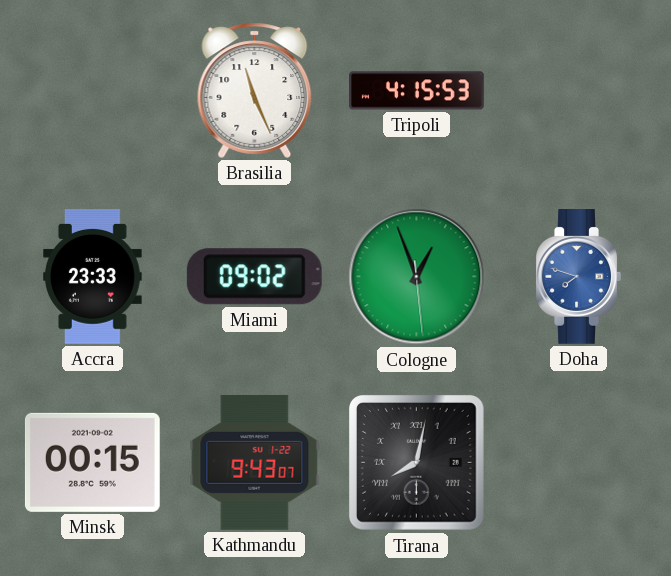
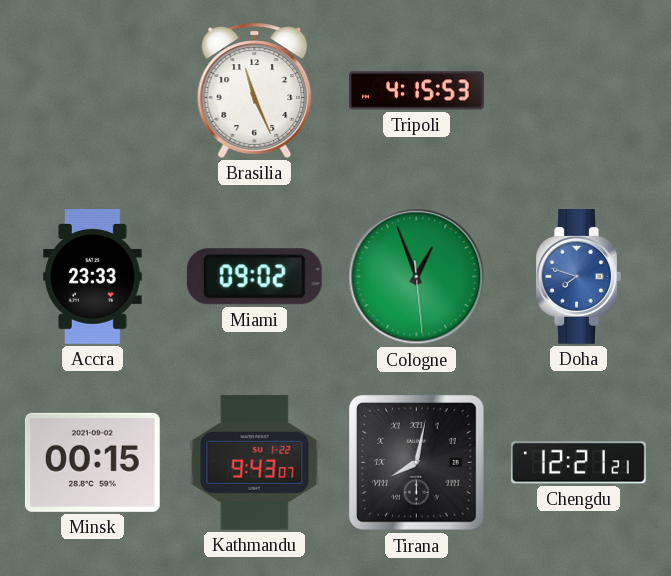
Chengdu: none -> 12:21 (579, 463)
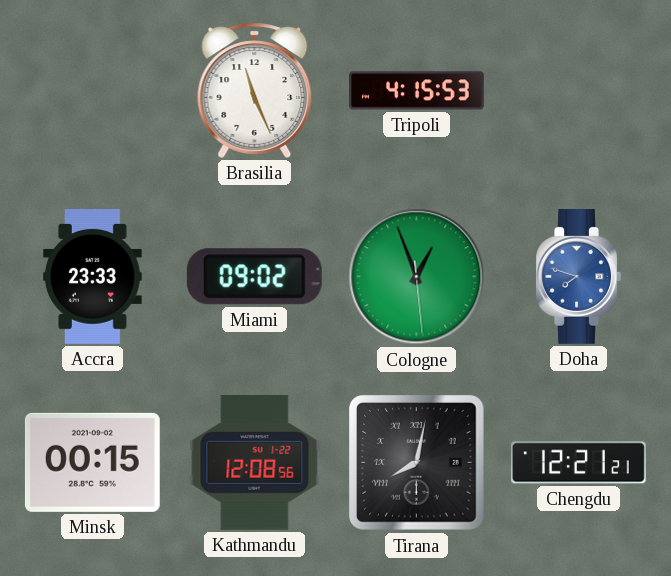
Kathmandu: 9:43 -> 12:08 (255, 462)
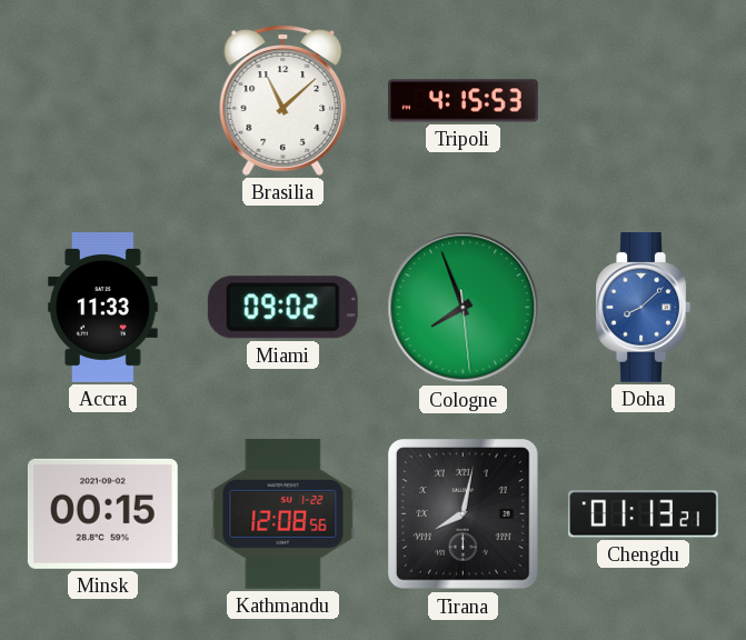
Brasilia: 11:26 -> 11:08 (284, 100)
Accra: 23:33 -> 11:33 (103, 308)
Cologne: 12:56 -> 7:56 (464, 308)
Doha: 7:48 -> 8:08 (643, 308)
Chengdu: 12:21 -> 01:13 (644, 514)
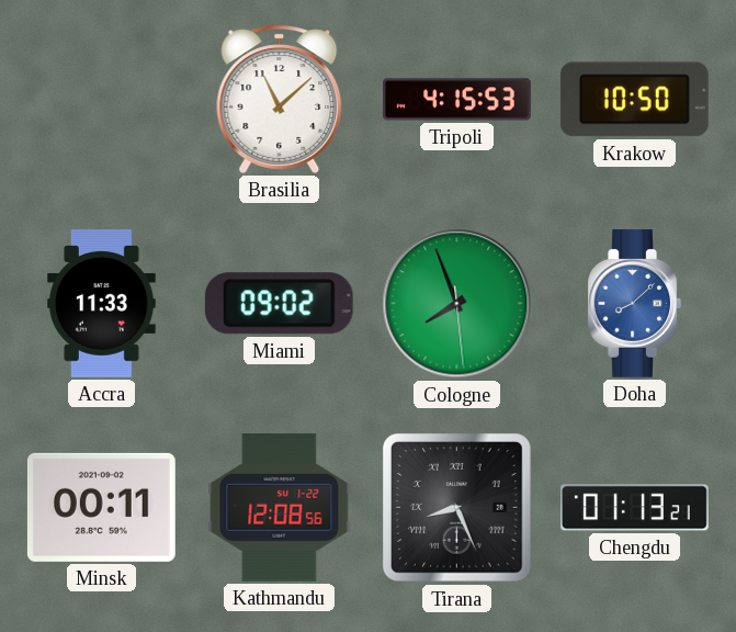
Krakow: none -> 10:50 (634, 100)
Minsk: 00:15 -> 00:11 (101, 507)
Tirana: 8:02 -> 8:26 (457, 508)
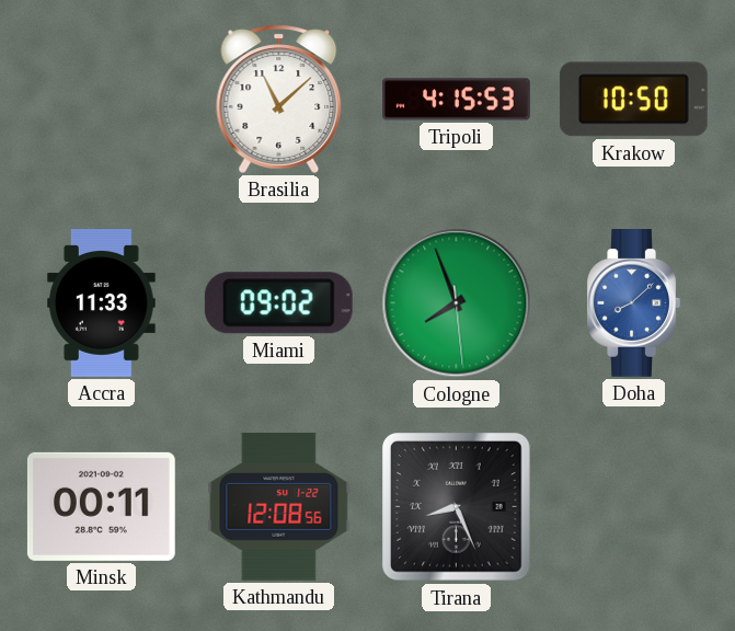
Chengdu: 01:13 -> none (635, 508)
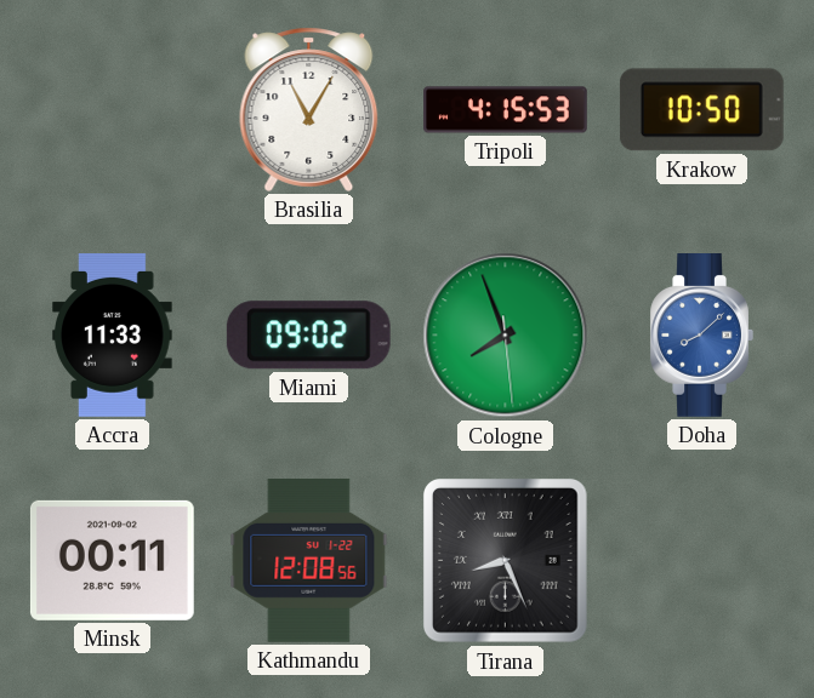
Brasilia: 11:08 -> 11:05 (309, 109)
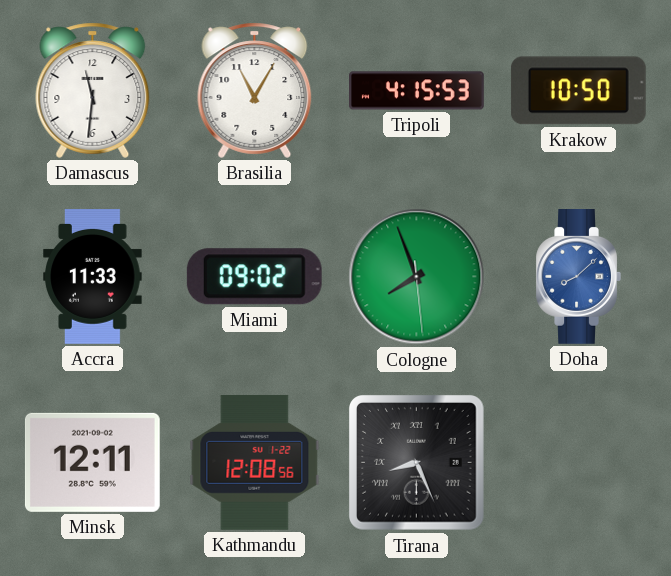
Damascus: none -> 11:31 (93, 90)
Minsk: 00:11 -> 12:11 (92, 462)
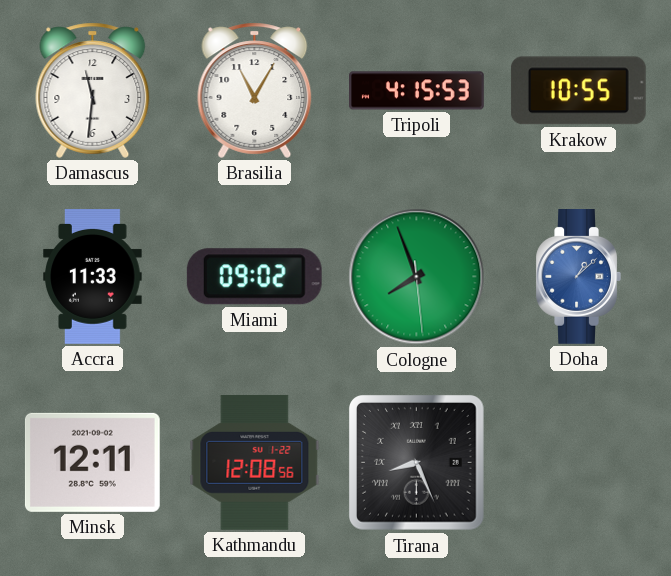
Krakow: 10:50 -> 10:55 (578, 91)
Doha: 8:08 -> 1:08 (578, 277)
